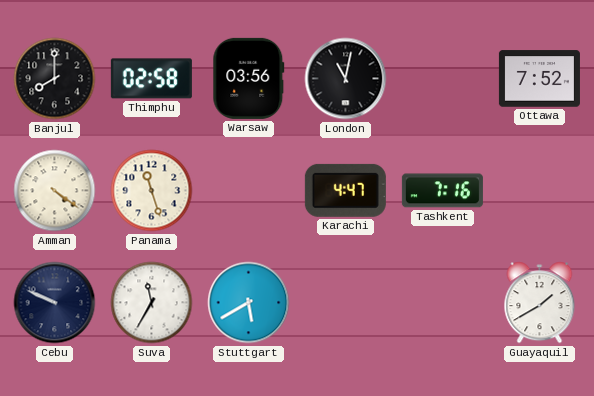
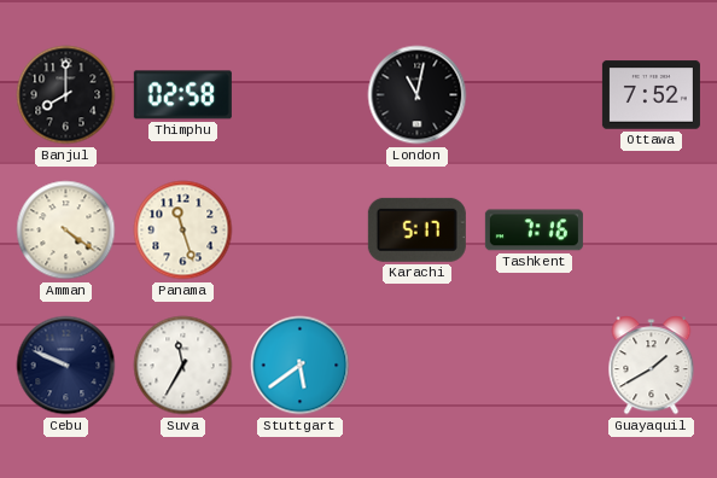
Warsaw: 03:56 -> none (249, 78)
Karachi: 4:47 -> 5:17 (416, 229)
Stuttgart: 5:40 -> 5:39 (301, 366)
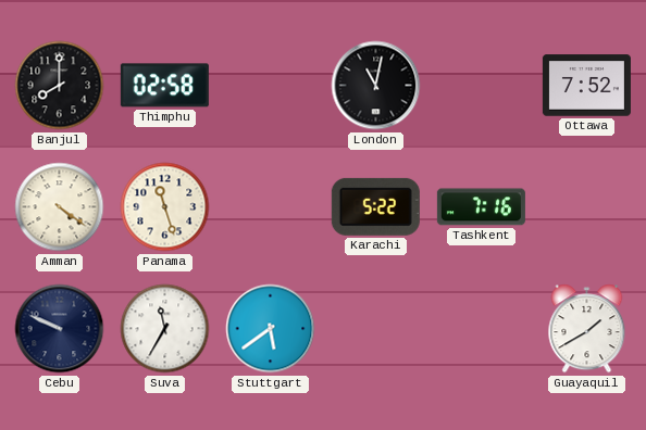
Karachi: 5:17 -> 5:22 (375, 206)
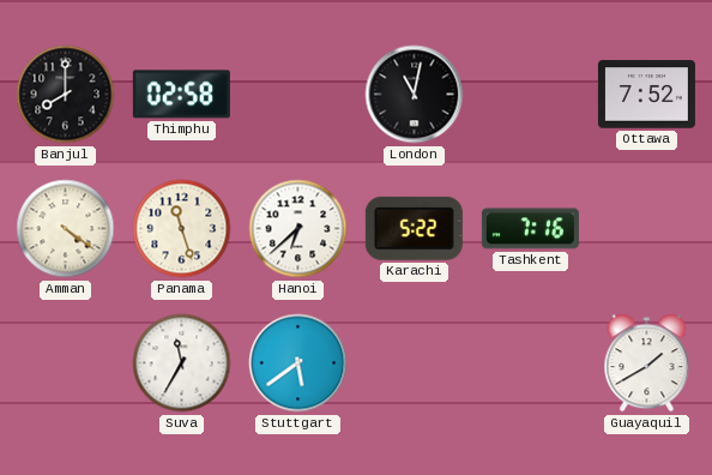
Hanoi: none -> 6:38 (298, 229)
Cebu: 9:49 -> none (60, 329)
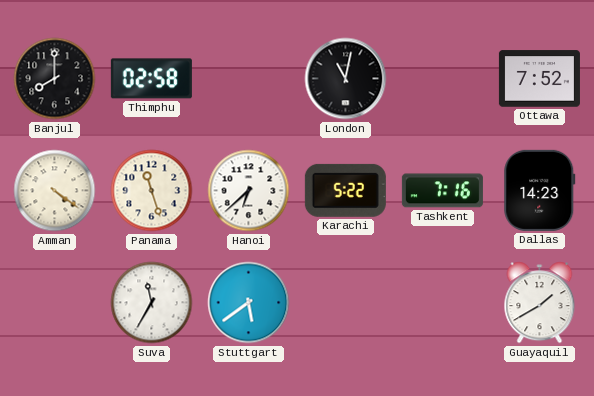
Dallas: none -> 14:23 (540, 190)
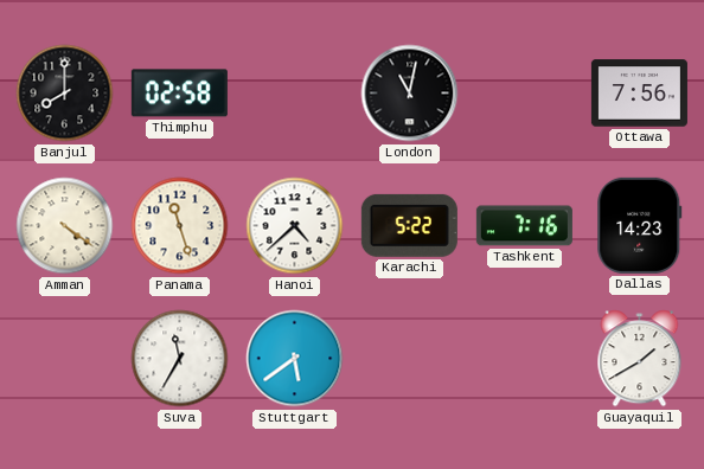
Ottawa: 7:52 -> 7:56 (639, 94)
Hanoi: 6:38 -> 4:38 (295, 226)
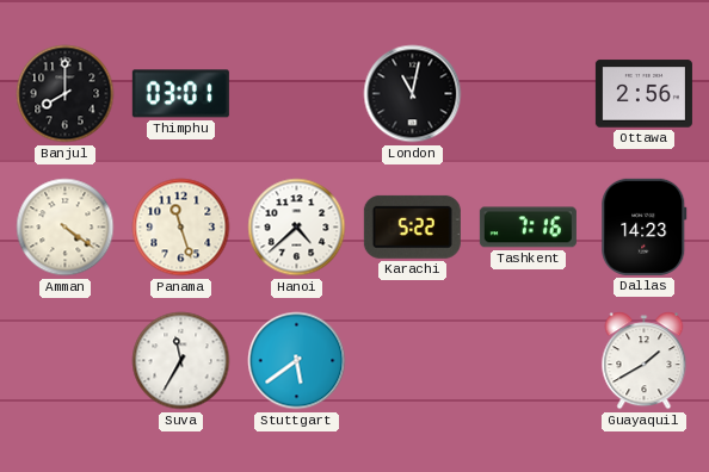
Thimphu: 02:58 -> 03:01 (180, 94)
Ottawa: 7:56 -> 2:56 (643, 94)
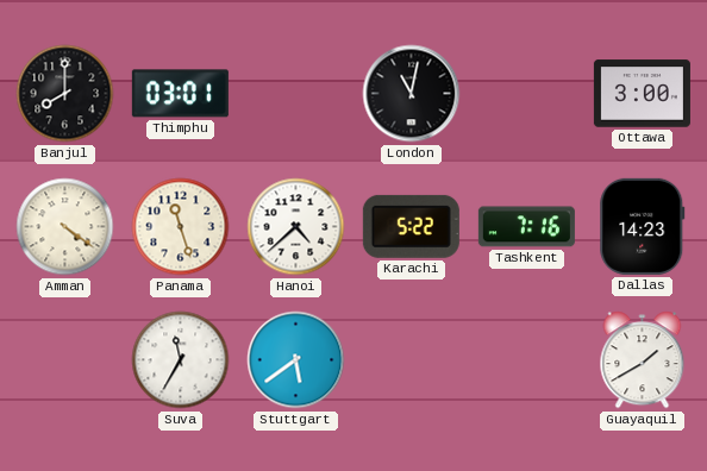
Ottawa: 2:56 -> 3:00 (642, 94)
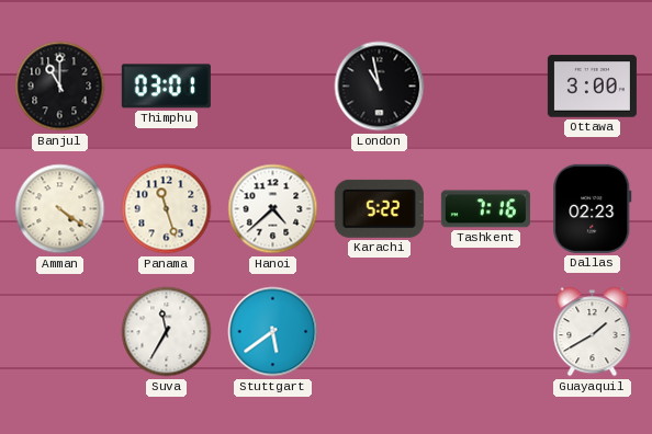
Banjul: 8:00 -> 11:00 (60, 87)
London: 11:02 -> 10:58 (380, 87)
Dallas: 14:23 -> 02:23 (593, 208)
